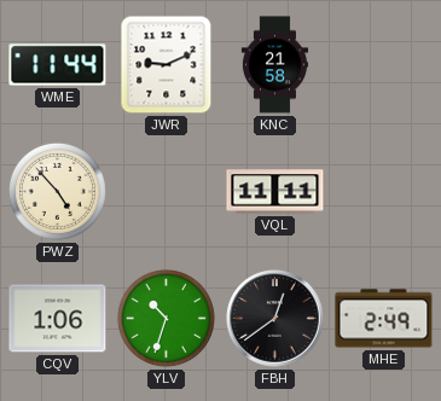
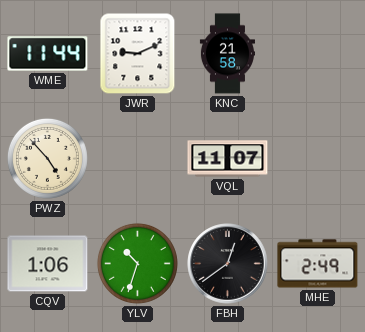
VQL: 11:11 -> 11:07 (228, 159)
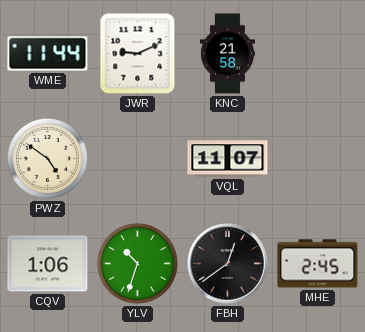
PWZ: 4:53 -> 4:51 (47, 158)
MHE: 2:49 -> 2:45 (318, 264)
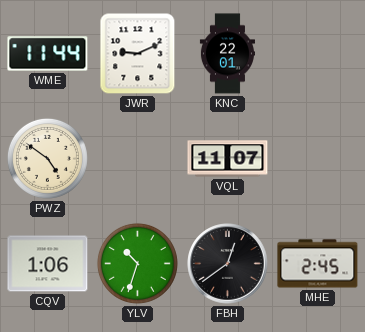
KNC: 21:58 -> 22:01 (227, 54)
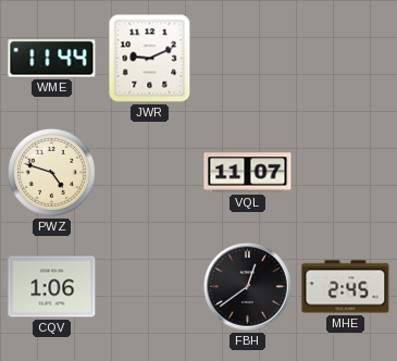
KNC: 22:01 -> none (227, 54)
PWZ: 4:51 -> 4:48 (51, 172)
YLV: 10:33 -> none (137, 263)
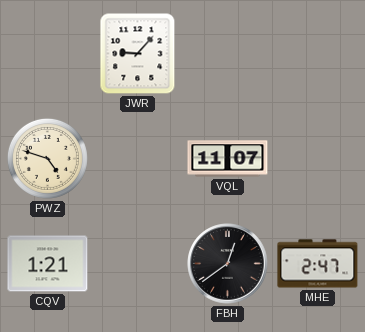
WME: 11:44 -> none (52, 59)
JWR: 9:11 -> 9:07 (138, 54)
CQV: 1:06 -> 1:21 (48, 264)
MHE: 2:45 -> 2:47 (318, 264)
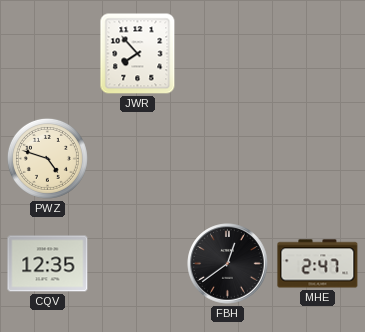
JWR: 9:07 -> 7:53 (138, 54)
VQL: 11:07 -> none (228, 159)
CQV: 1:21 -> 12:35 (48, 264)
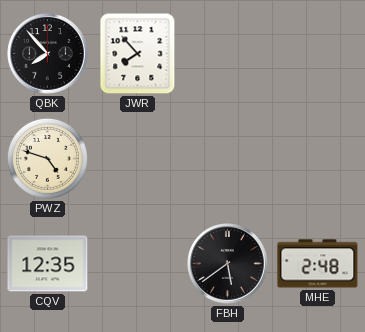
QBK: none -> 7:53 (48, 54)
FBH: 12:39 -> 5:39 (228, 264)
MHE: 2:47 -> 2:48 (318, 264)
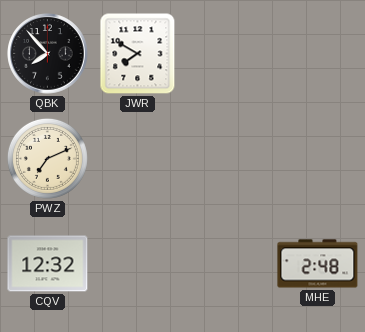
JWR: 7:53 -> 7:50 (138, 54)
PWZ: 4:48 -> 7:11 (47, 158)
CQV: 12:35 -> 12:32 (48, 264)
FBH: 5:39 -> none (228, 264)
